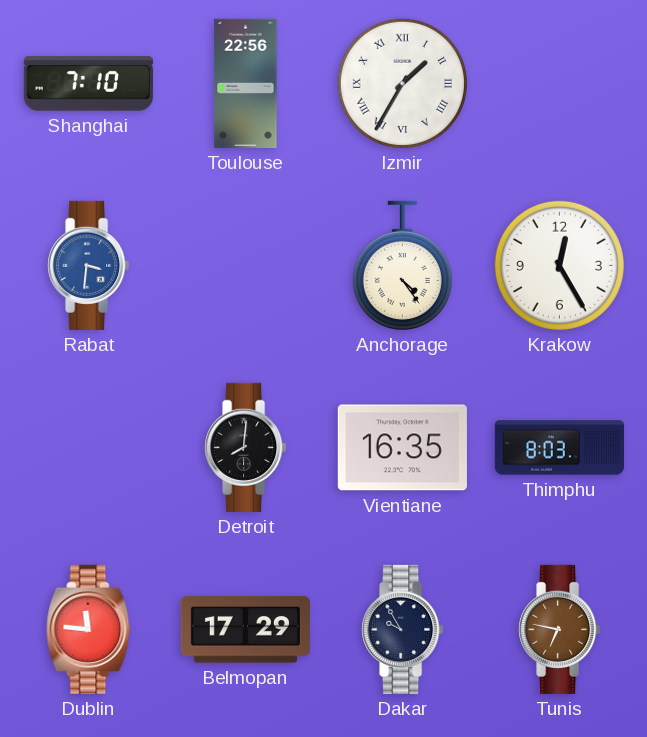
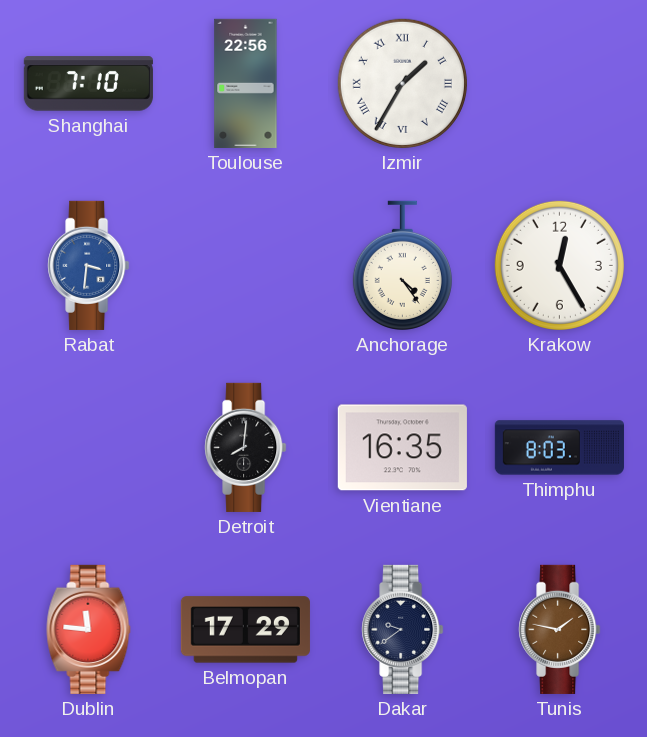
Dakar: 9:55 -> 9:39 (403, 629)
Tunis: 6:47 -> 1:47 (560, 629)
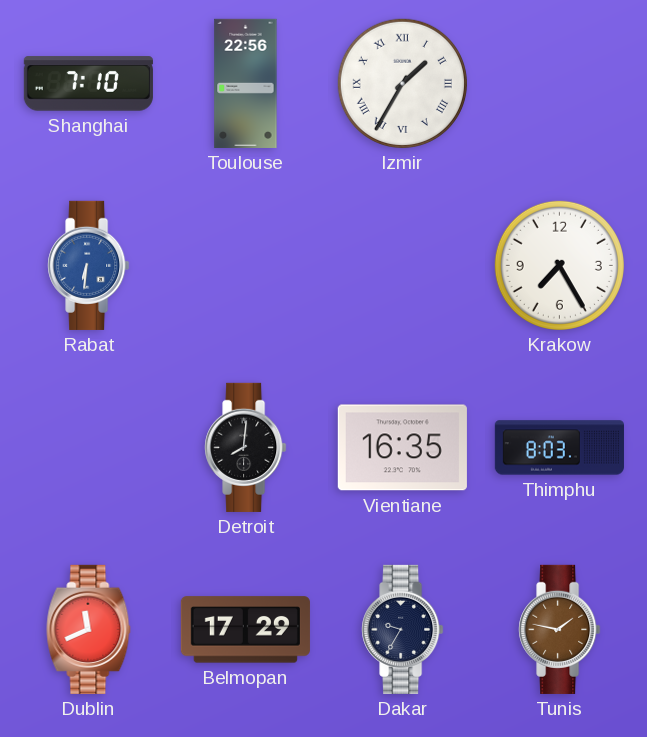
Rabat: 3:31 -> 6:31 (89, 265)
Anchorage: 4:24 -> none (402, 265)
Krakow: 12:25 -> 7:25 (559, 265)
Dublin: 11:46 -> 11:41 (89, 629)
Dakar: 9:39 -> 9:35 (403, 629)
